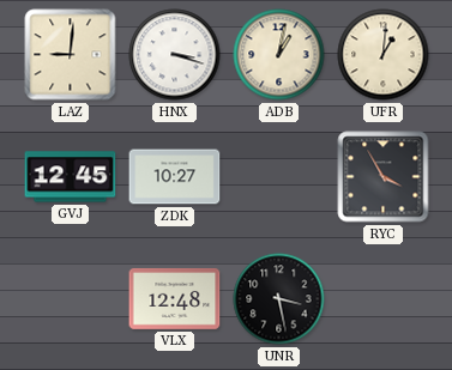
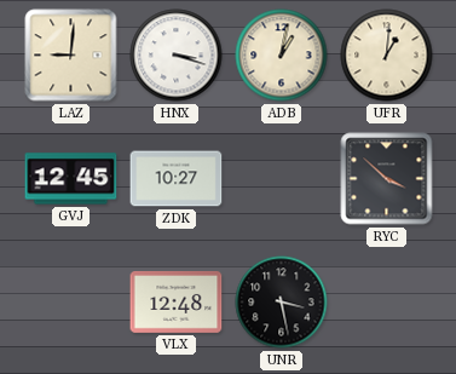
RYC: 3:55 -> 3:52 (387, 179)
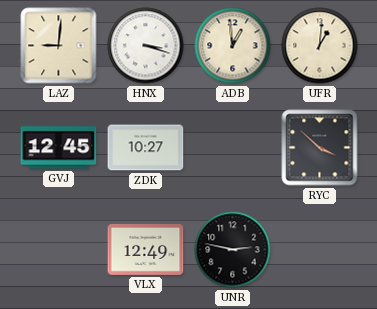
ADB: 1:02 -> 12:59 (233, 46)
VLX: 12:48 -> 12:49 (146, 250)
UNR: 3:28 -> 2:47 (233, 250)
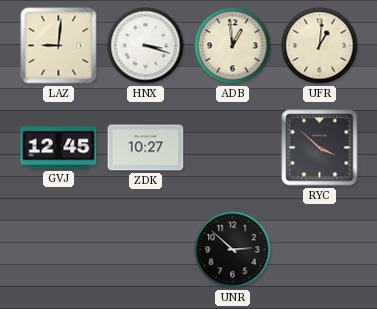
VLX: 12:49 -> none (146, 250)
UNR: 2:47 -> 2:52 (233, 250)
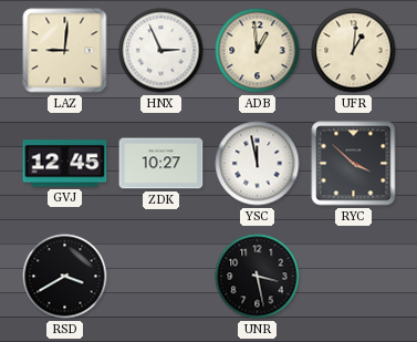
HNX: 3:18 -> 2:56 (161, 51)
YSC: none -> 11:58 (258, 164)
RSD: none -> 3:40 (65, 277)
UNR: 2:52 -> 3:28 (258, 277)
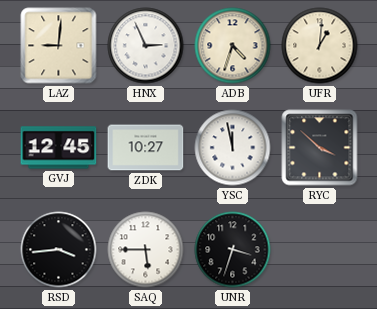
ADB: 12:59 -> 4:33 (233, 46)
RSD: 3:40 -> 3:44 (59, 250)
SAQ: none -> 5:45 (146, 250)
UNR: 3:28 -> 3:33 (233, 250)
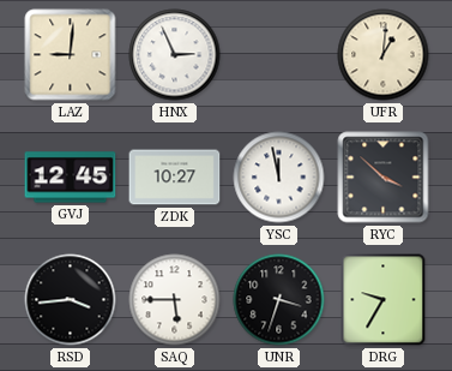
ADB: 4:33 -> none (233, 46)
DRG: none -> 9:35 (384, 300)
